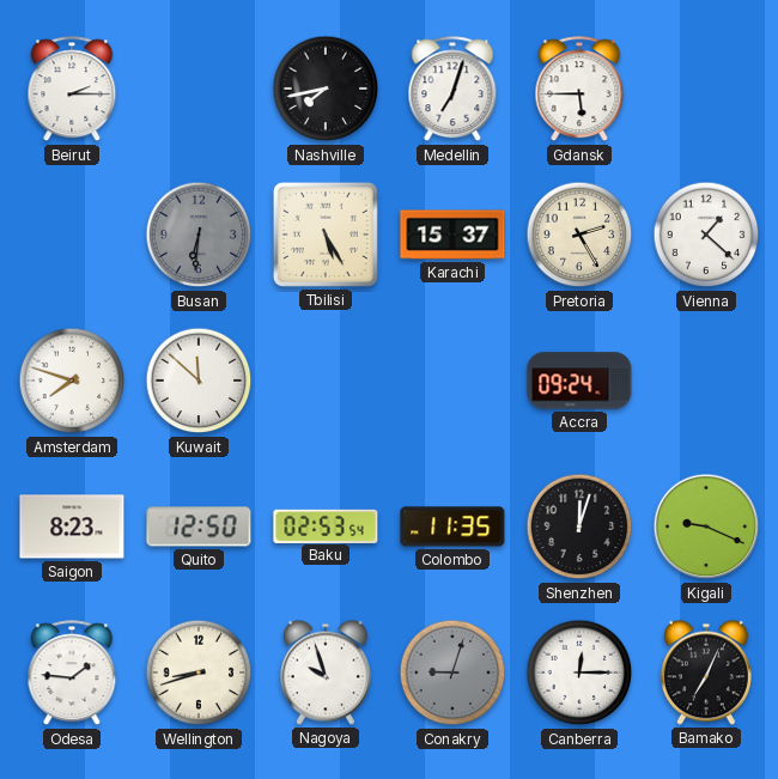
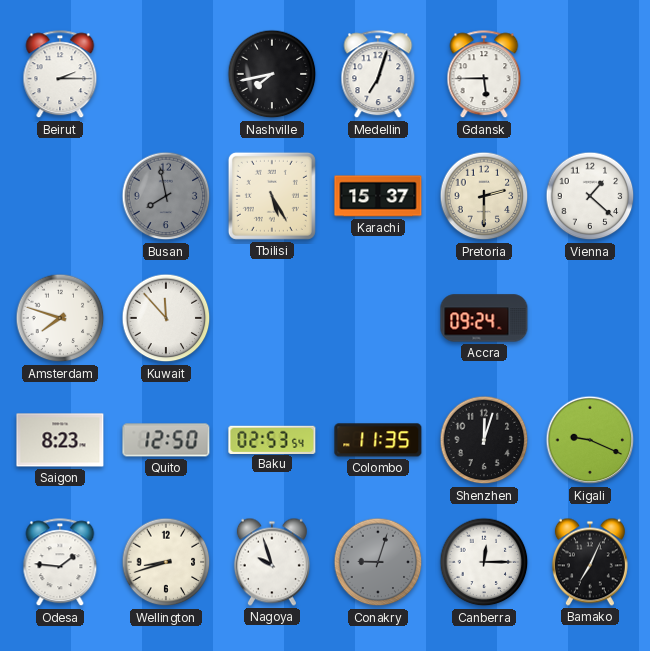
Busan: 6:31 -> 7:58 (166, 196)
Pretoria: 2:25 -> 2:30 (484, 196)
Kuwait: 11:52 -> 11:53 (166, 318)
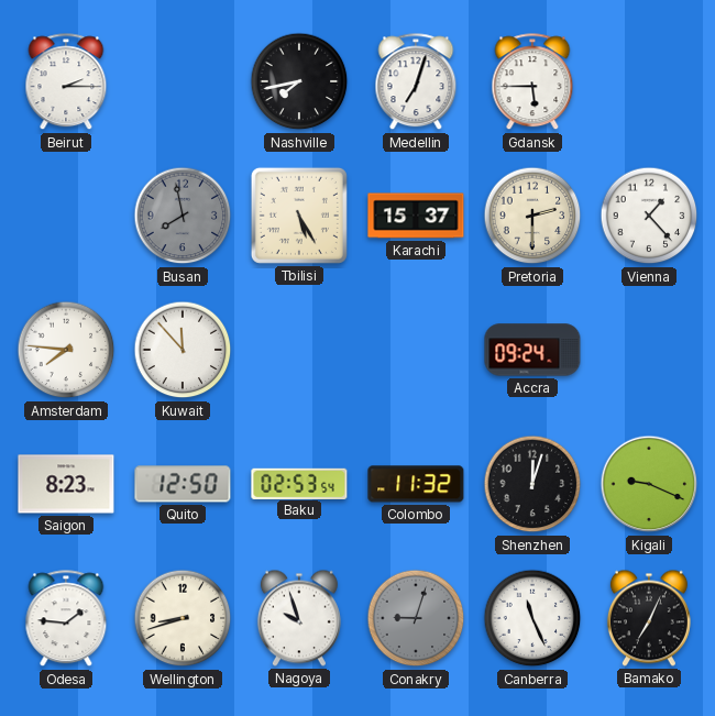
Vienna: 1:22 -> 1:23 (649, 216)
Amsterdam: 7:48 -> 7:46 (66, 350)
Colombo: 11:35 -> 11:32 (416, 484)
Canberra: 12:15 -> 11:26 (532, 618)
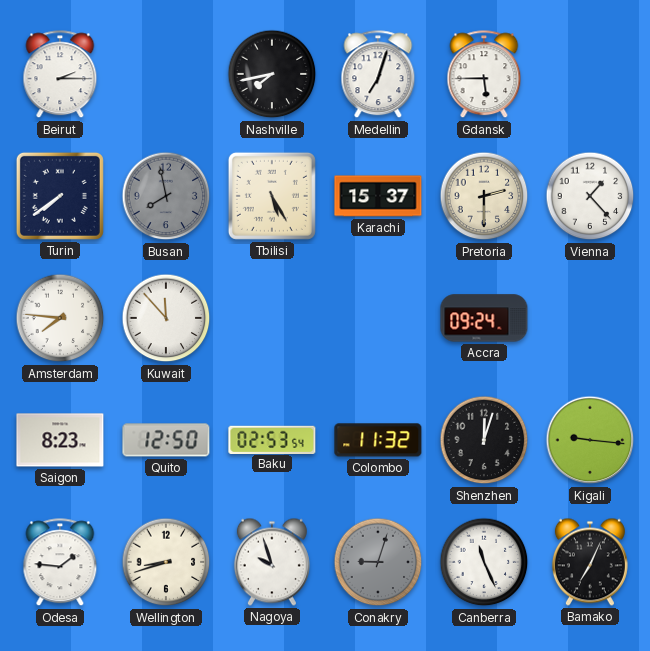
Turin: none -> 7:39 (60, 196)
Kigali: 9:19 -> 9:16 (590, 440)
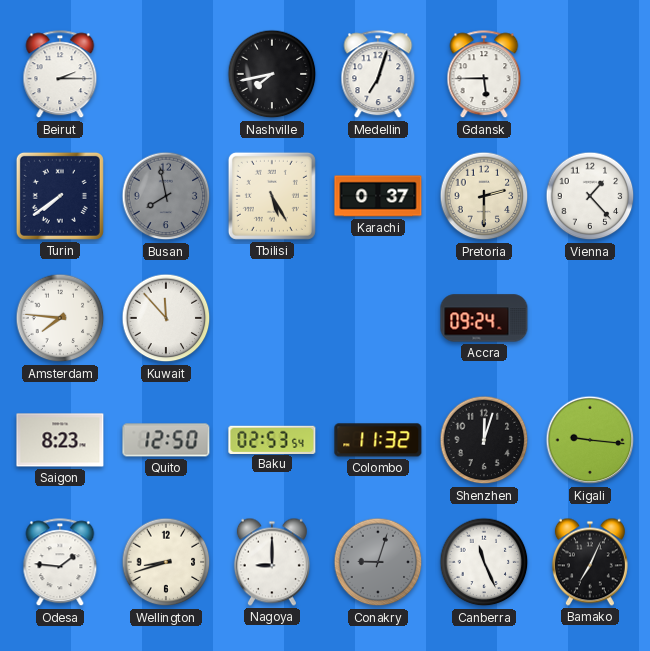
Karachi: 15:37 -> 0:37 (378, 196)
Nagoya: 9:57 -> 9:00 (272, 562)
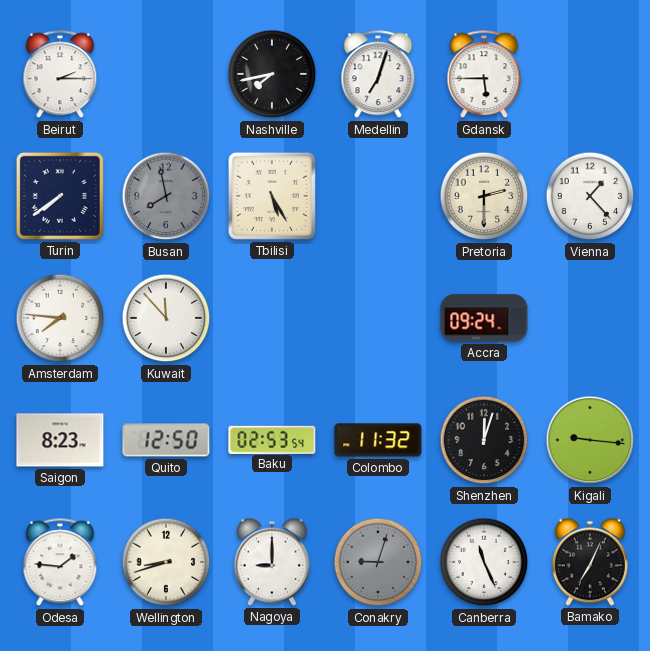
Karachi: 0:37 -> none (378, 196)
